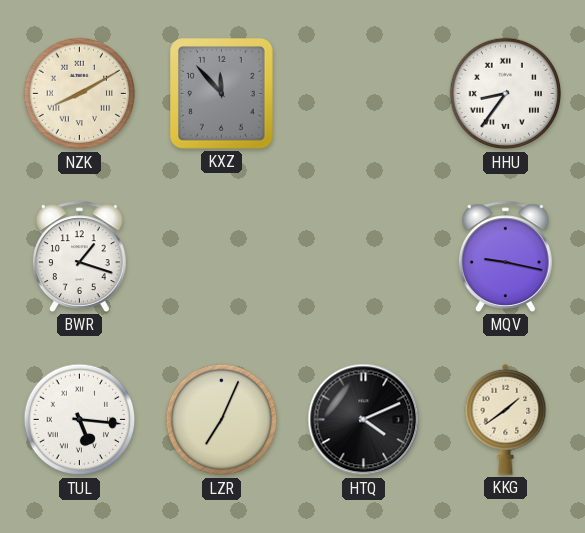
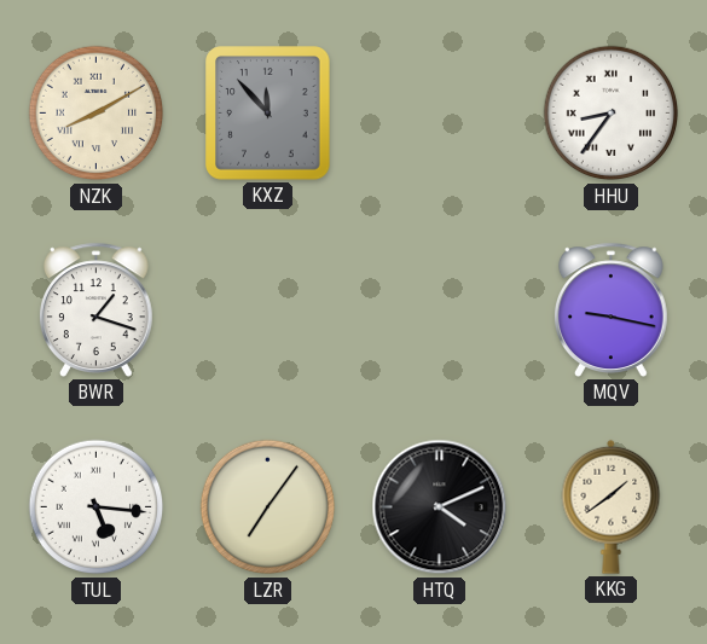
LZR: 7:04 -> 7:06 (268, 507)
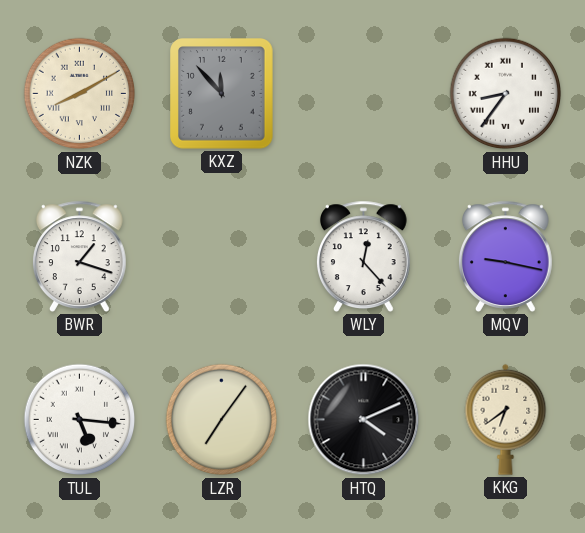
WLY: none -> 12:23 (363, 256)
KKG: 1:39 -> 6:39 (506, 419)
